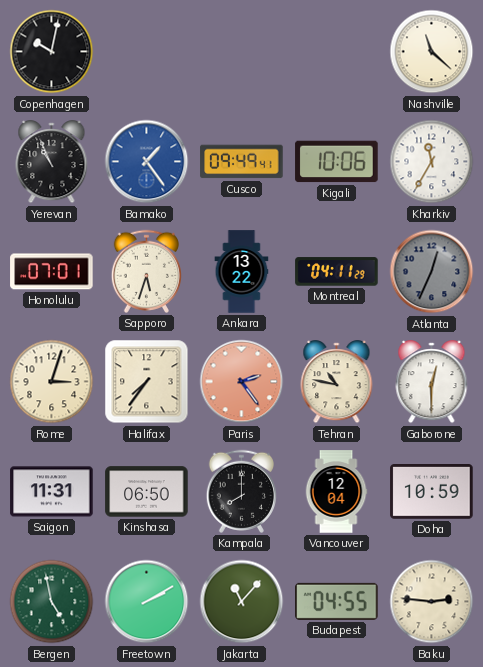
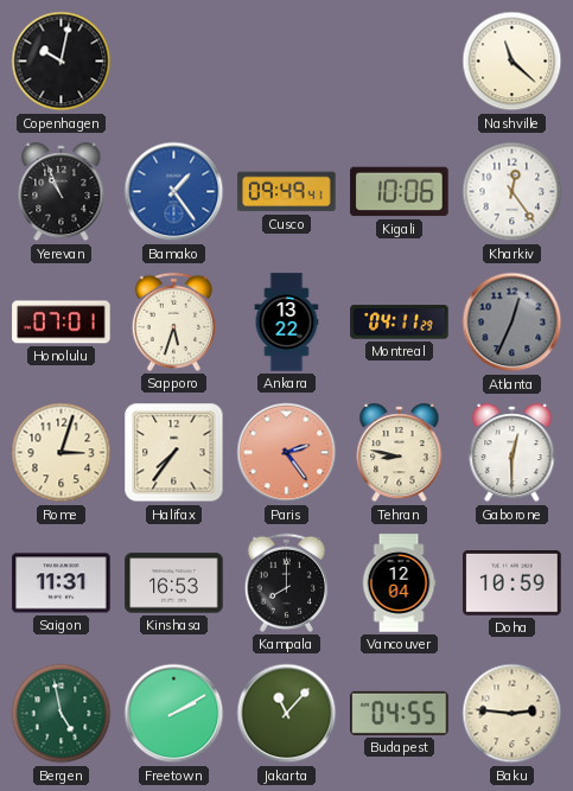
Kharkiv: 11:35 -> 12:24 (512, 192)
Tehran: 10:47 -> 8:47 (400, 453)
Kinshasa: 06:50 -> 16:53 (174, 583)
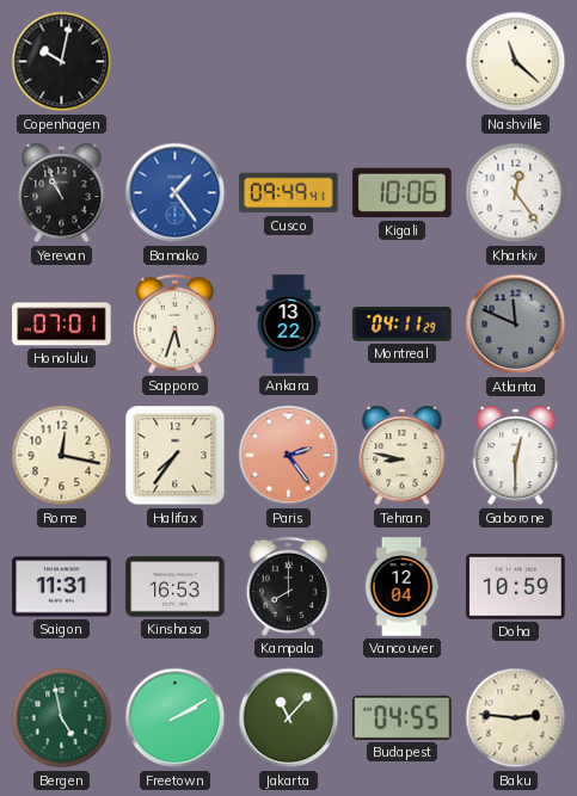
Atlanta: 12:34 -> 11:49 (516, 325)
Rome: 3:03 -> 12:17 (62, 456)
